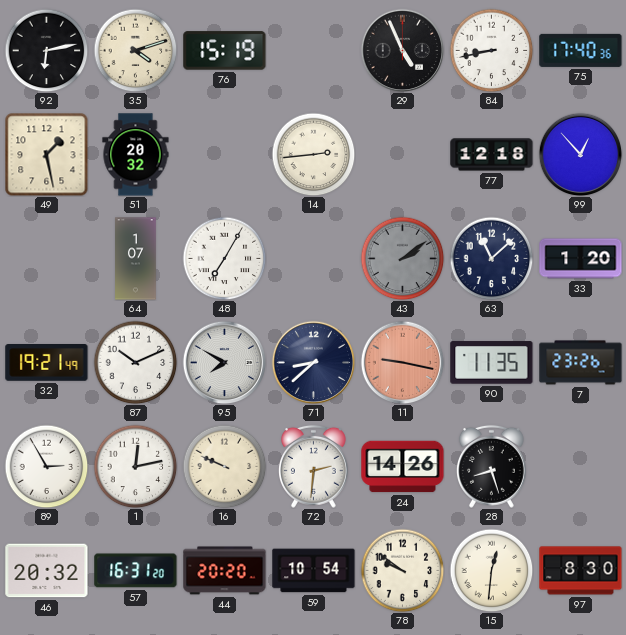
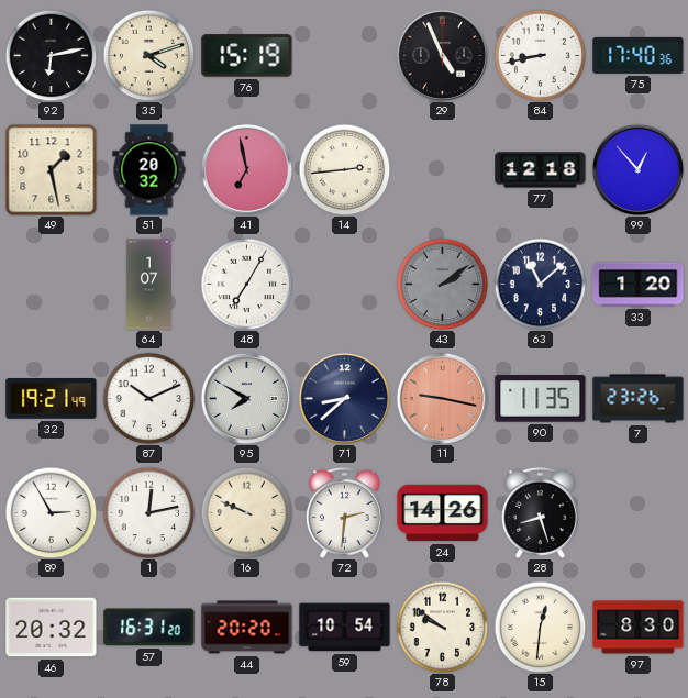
41: none -> 6:58 (246, 169)
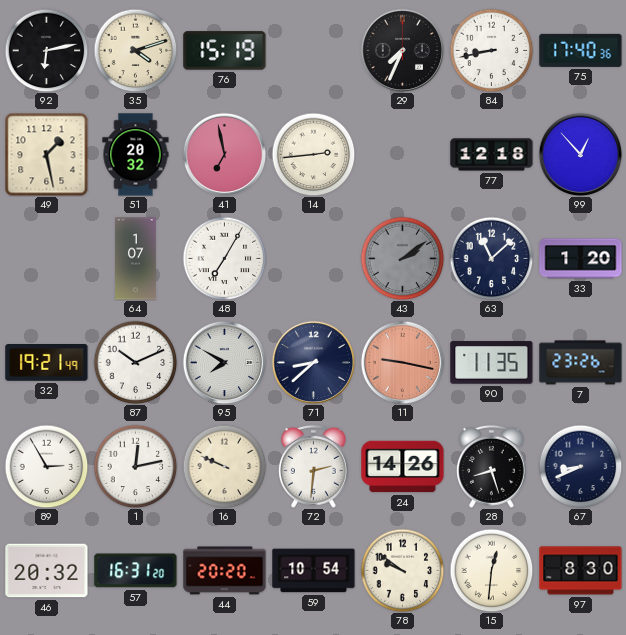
29: 4:56 -> 7:34 (402, 50)
67: none -> 8:41 (580, 466)
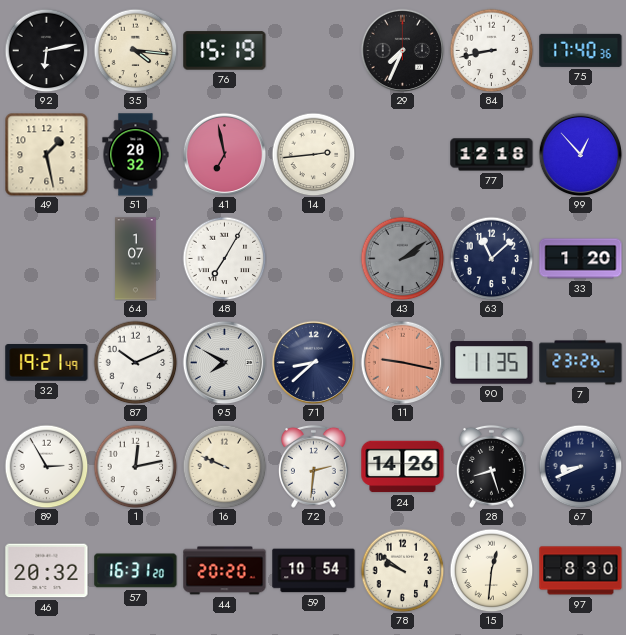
35: 4:12 -> 4:16 (135, 50)
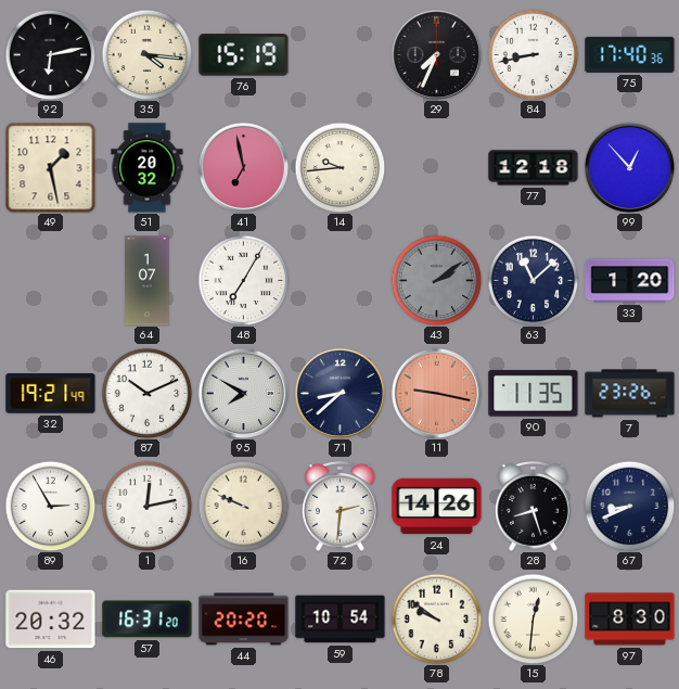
14: 2:44 -> 9:44 (339, 167)
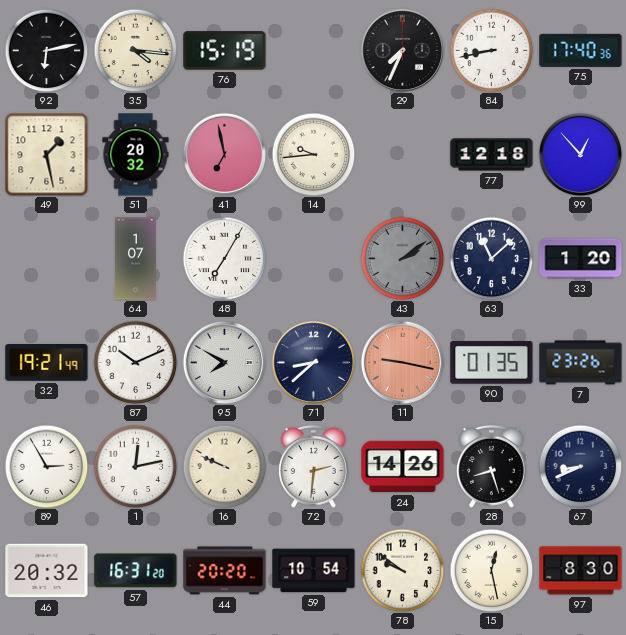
90: 11:35 -> 01:35 (492, 363)
15: 12:31 -> 12:28 (491, 570)
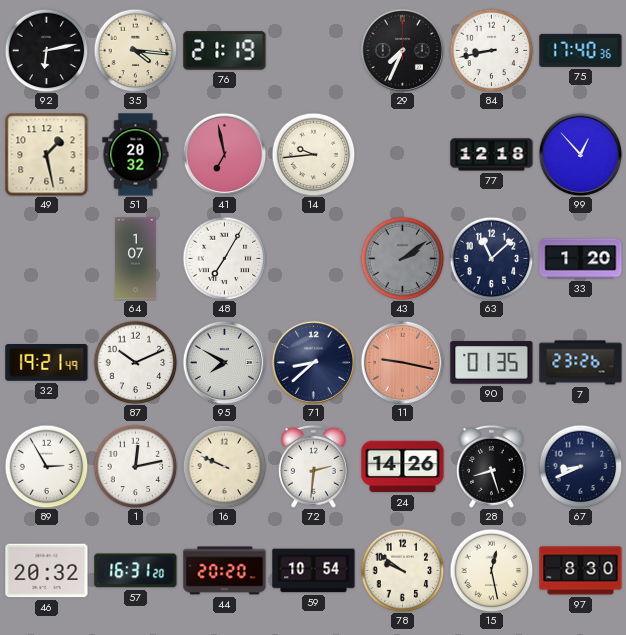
76: 15:19 -> 21:19 (225, 51)
